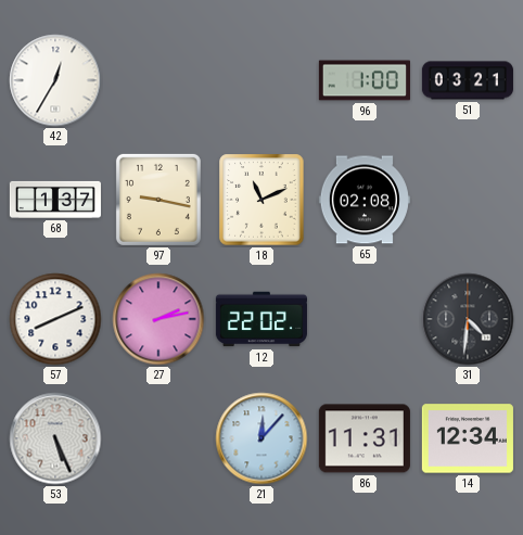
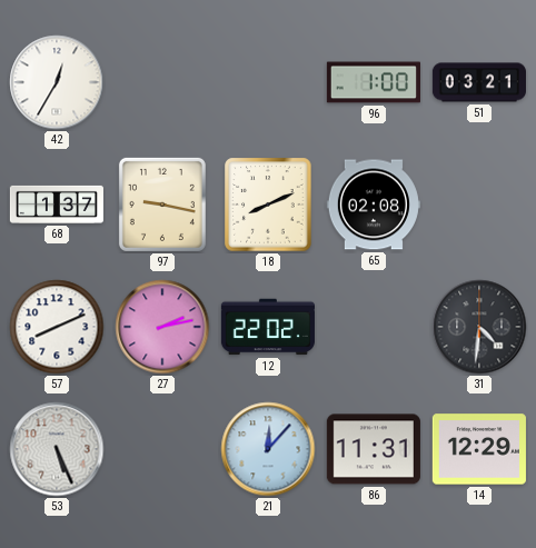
18: 11:11 -> 8:11 (268, 205)
14: 12:34 -> 12:29 (479, 449)
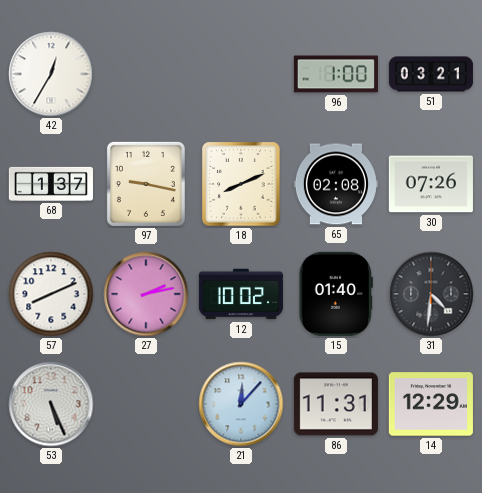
30: none -> 07:26 (431, 184)
12: 22:02 -> 10:02 (241, 294)
15: none -> 01:40 (336, 294)
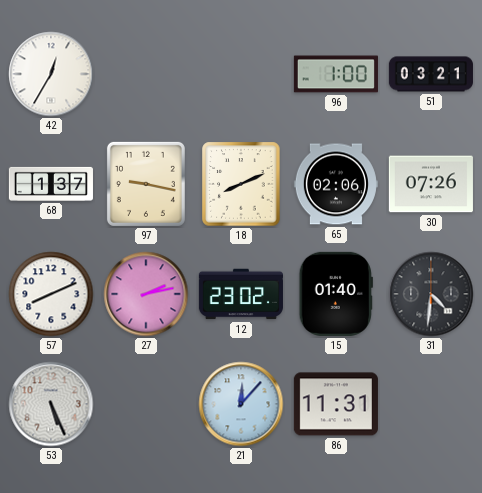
65: 02:08 -> 02:06 (336, 184)
12: 10:02 -> 23:02 (241, 294)
14: 12:29 -> none (431, 404)
